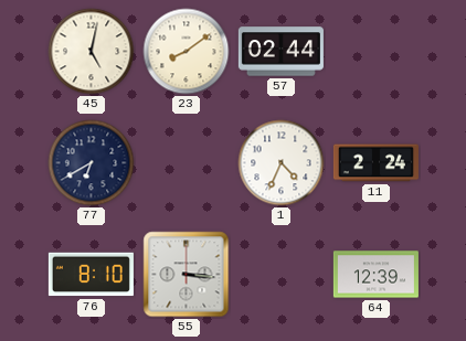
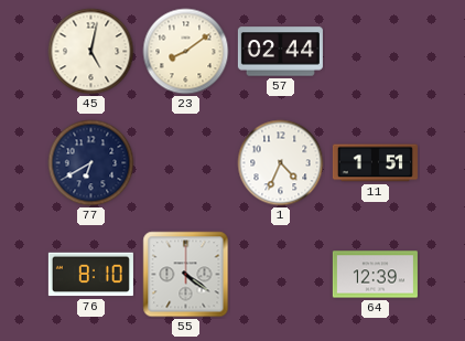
11: 2:24 -> 1:51 (375, 163)
55: 3:16 -> 4:21 (186, 275)
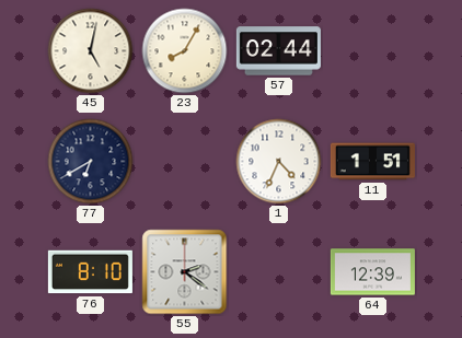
23: 8:09 -> 8:05 (185, 51)
55: 4:21 -> 2:21 (185, 272)
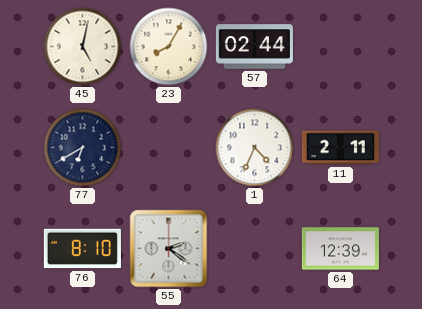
11: 1:51 -> 2:11 (340, 148)
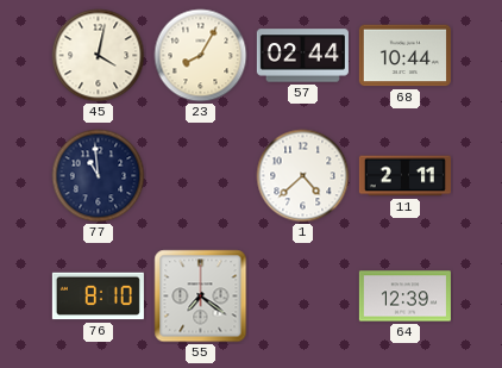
45: 5:02 -> 4:02 (99, 56)
68: none -> 10:44 (404, 56)
77: 6:40 -> 10:59 (99, 176)
1: 4:34 -> 4:38 (303, 176)
55: 2:21 -> 7:21 (201, 297)
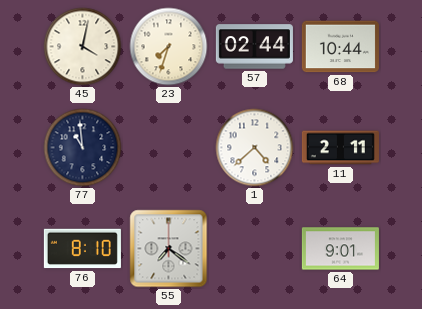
23: 8:05 -> 7:33 (169, 47)
64: 12:39 -> 9:01 (340, 249)
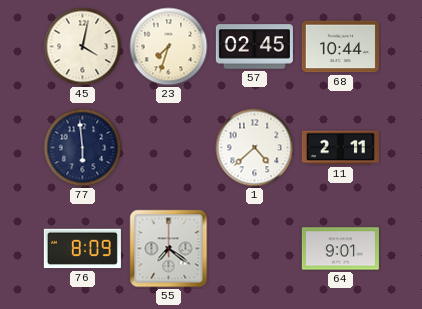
57: 02:44 -> 02:45 (254, 47)
77: 10:59 -> 5:59 (83, 148)
76: 8:10 -> 8:09 (82, 249)
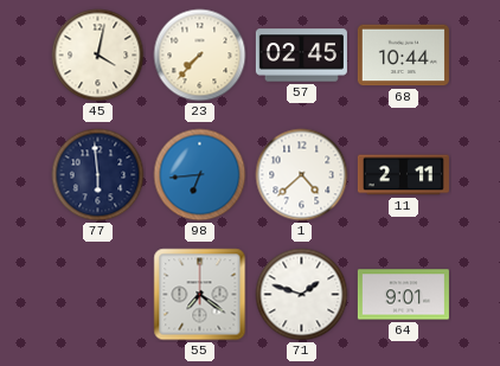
23: 7:33 -> 7:37 (200, 56)
98: none -> 6:44 (200, 175)
76: 8:09 -> none (82, 249)
71: none -> 1:48 (302, 295)
